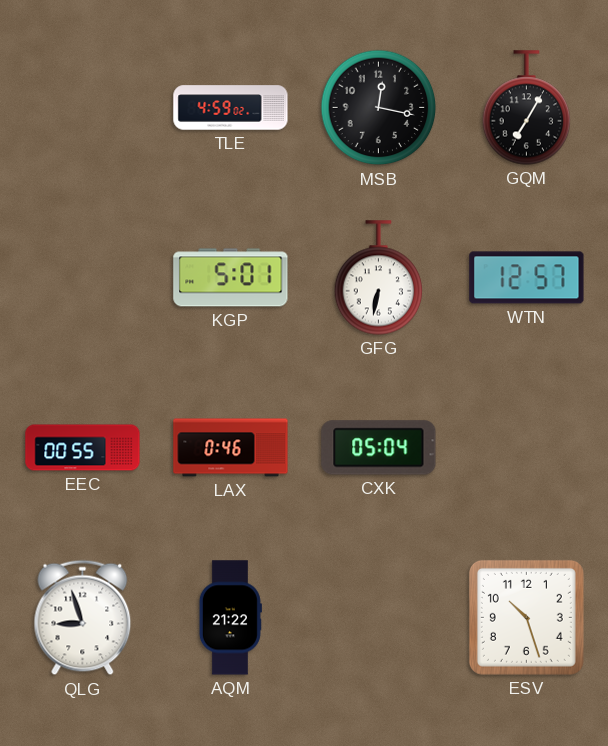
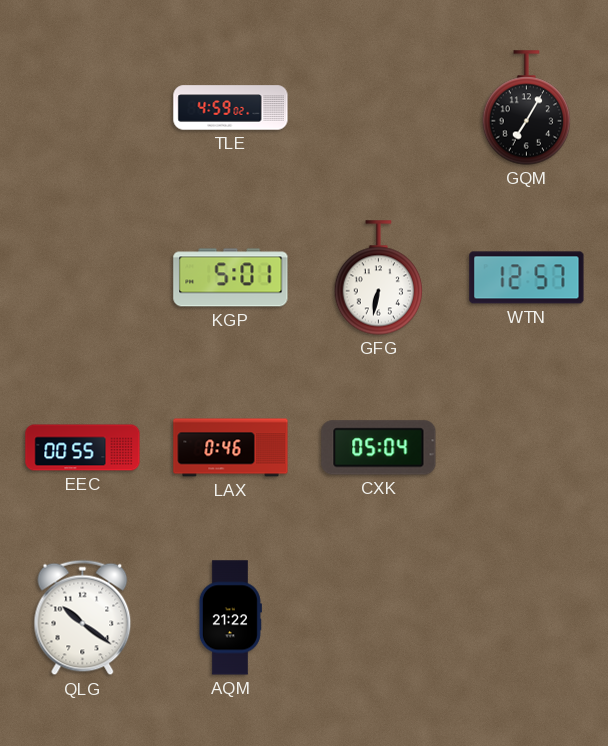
MSB: 12:17 -> none (379, 108)
QLG: 8:57 -> 10:21 (83, 618)
ESV: 10:27 -> none (526, 617)
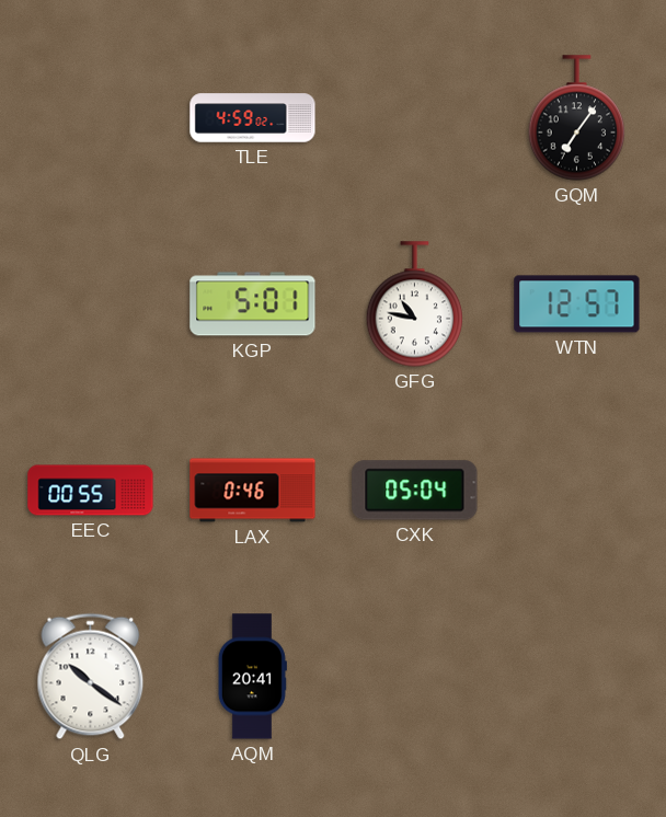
GQM: 7:05 -> 7:06 (577, 118)
GFG: 6:32 -> 10:47 (415, 304)
AQM: 21:22 -> 20:41 (252, 677)
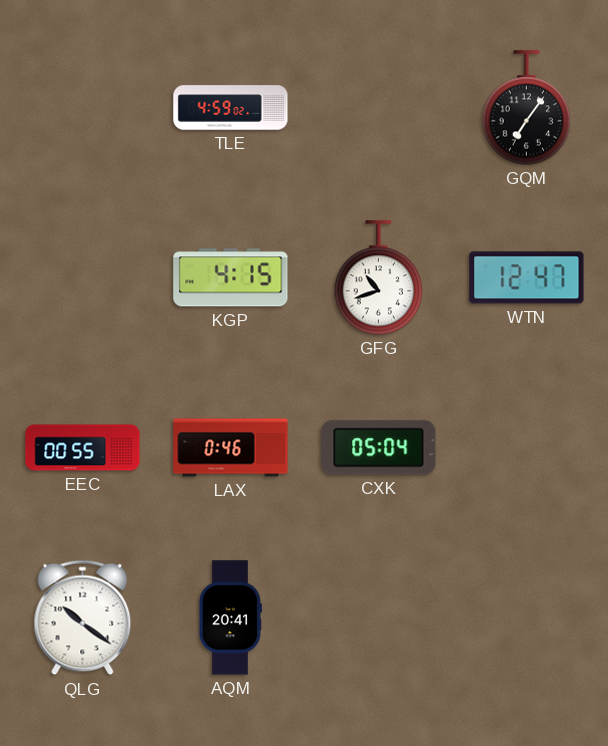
KGP: 5:01 -> 4:15 (231, 278)
GFG: 10:47 -> 10:42 (379, 278)
WTN: 12:57 -> 12:47 (527, 278)
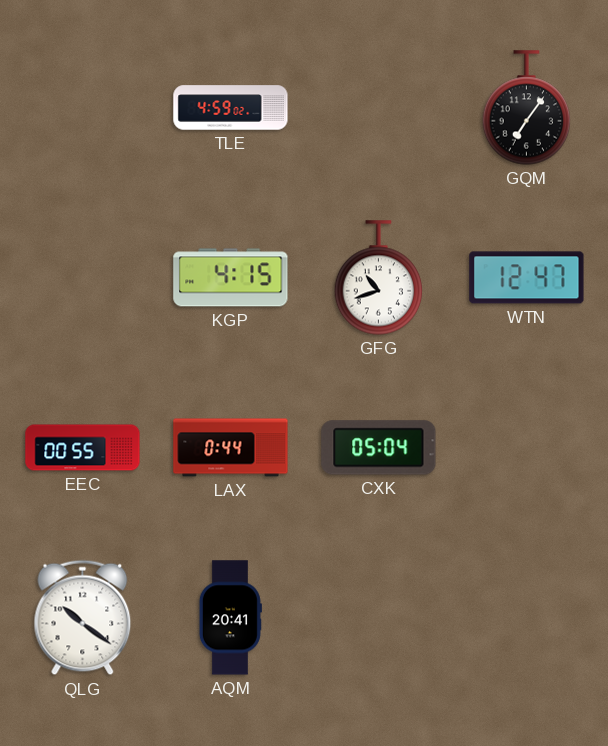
LAX: 0:46 -> 0:44 (231, 448)
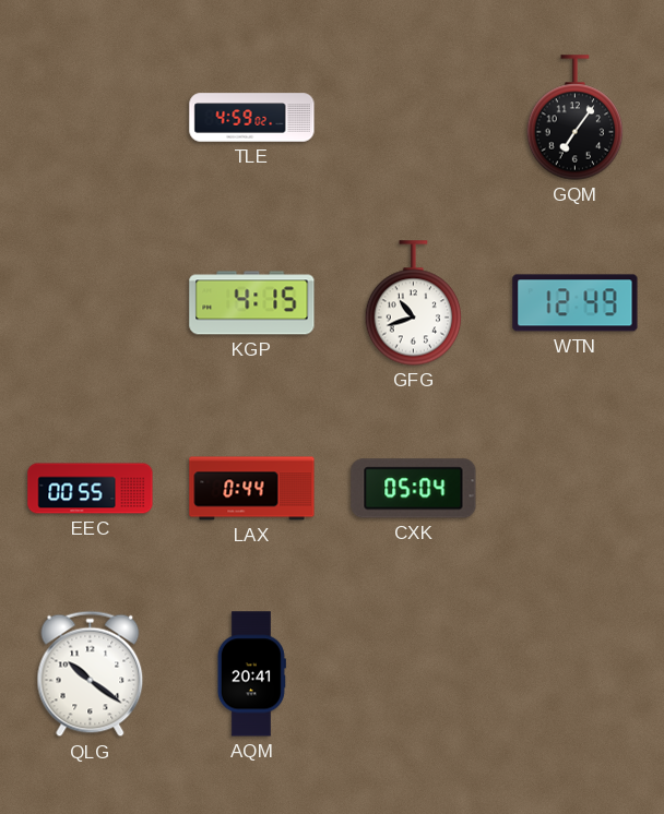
WTN: 12:47 -> 12:49 (576, 303)
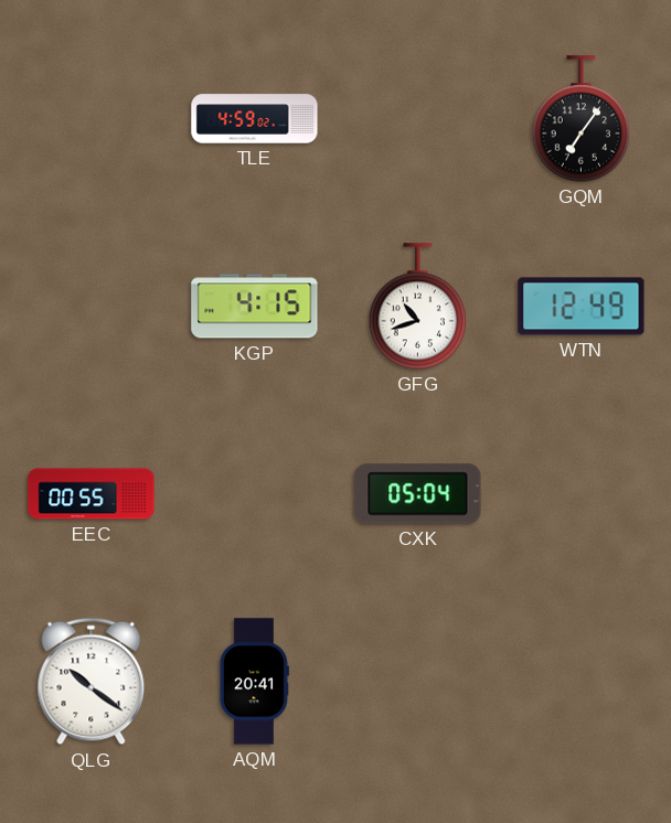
LAX: 0:44 -> none (252, 489)
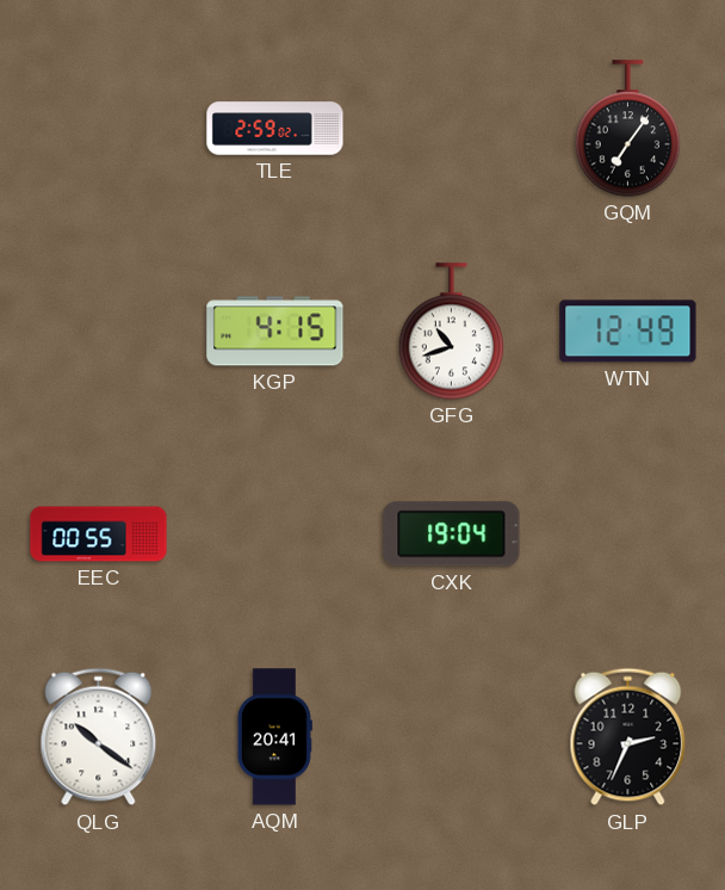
TLE: 4:59 -> 2:59 (275, 129)
CXK: 05:04 -> 19:04 (452, 534)
GLP: none -> 2:34 (628, 737)
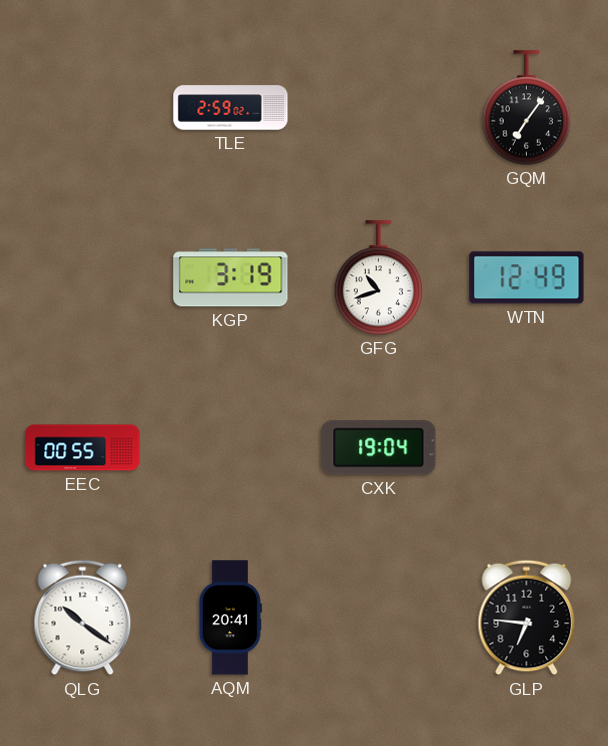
KGP: 4:15 -> 3:19 (231, 278)
GLP: 2:34 -> 6:46 (527, 618)
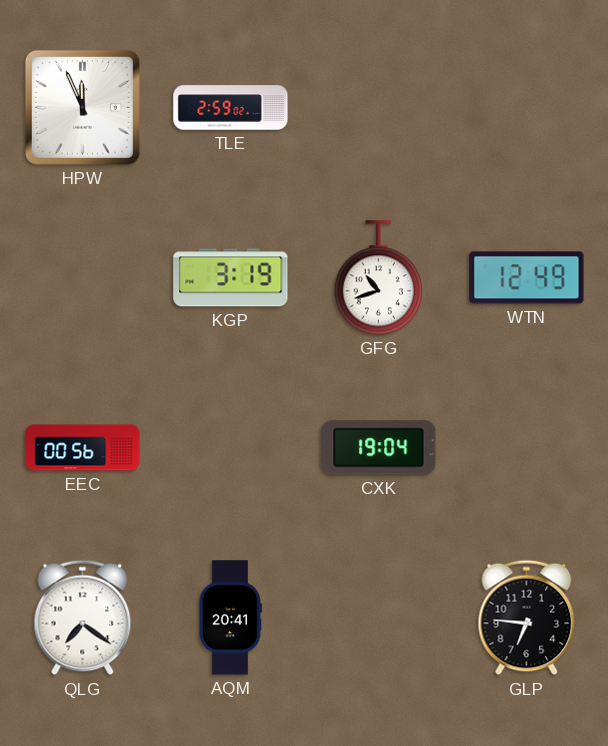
HPW: none -> 11:56 (82, 107)
GQM: 7:06 -> none (527, 108)
EEC: 00:55 -> 00:56 (83, 448)
QLG: 10:21 -> 7:21 (83, 618)
